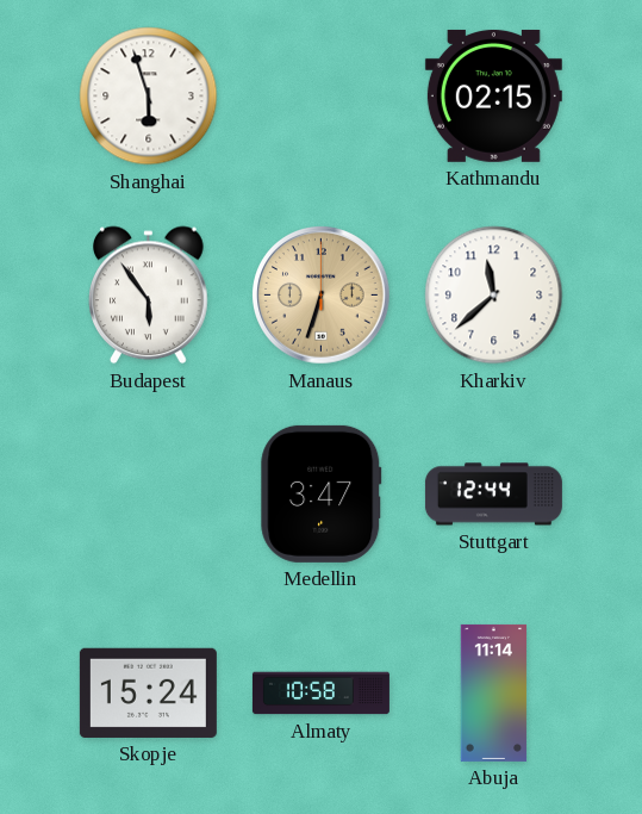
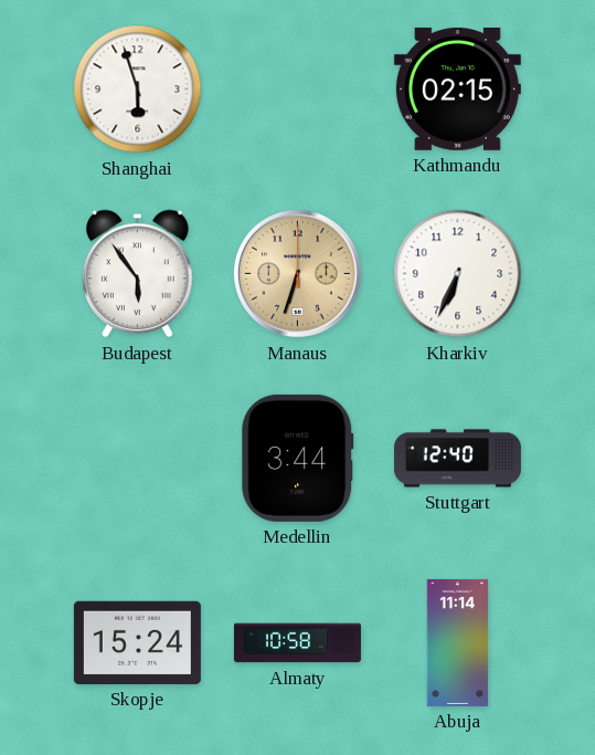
Kharkiv: 11:38 -> 6:34 (458, 274)
Medellin: 3:47 -> 3:44 (298, 458)
Stuttgart: 12:44 -> 12:40 (457, 459)
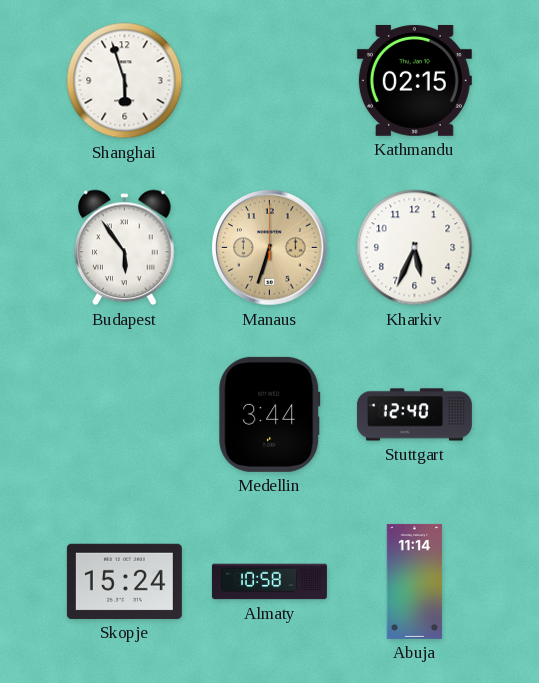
Kharkiv: 6:34 -> 5:34 (415, 248)
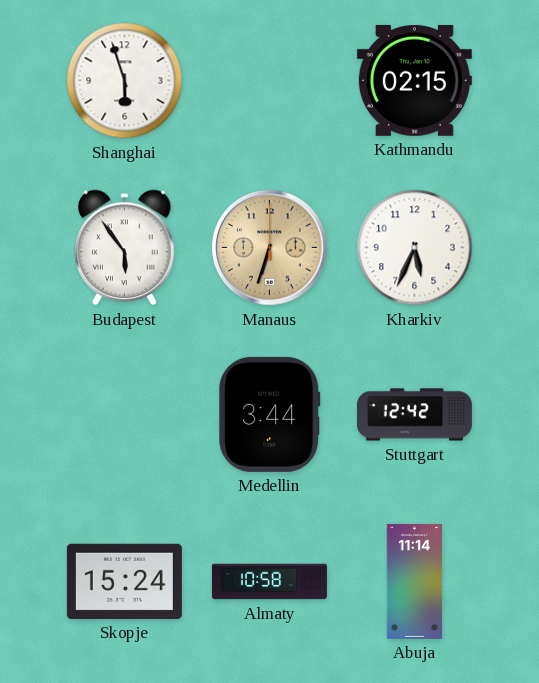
Stuttgart: 12:40 -> 12:42 (414, 415)
